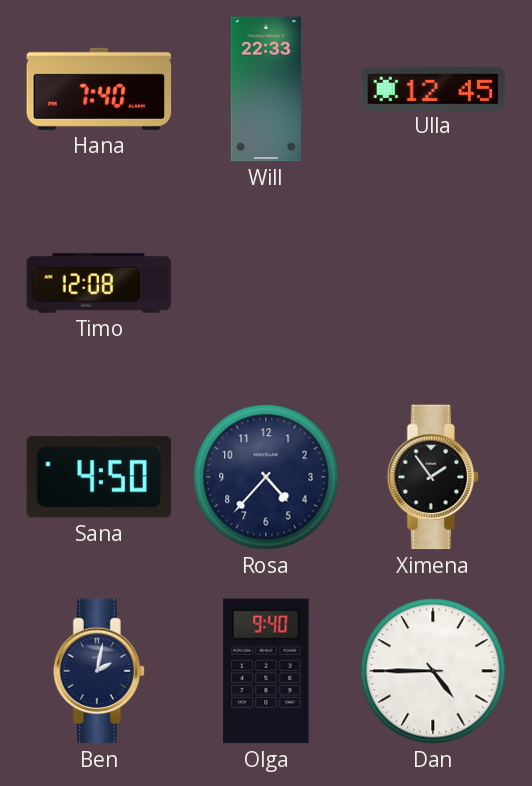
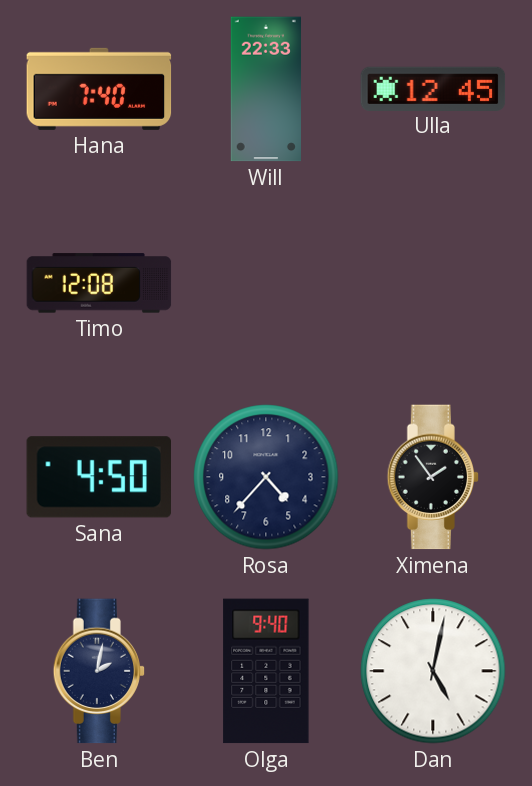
Dan: 4:45 -> 5:02 (433, 671)
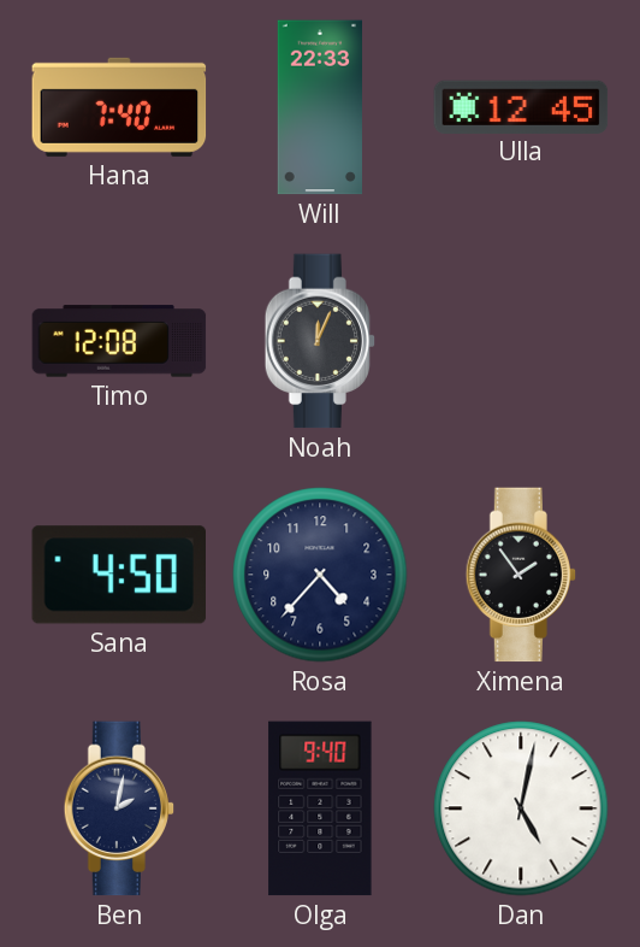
Noah: none -> 12:04 (320, 341)
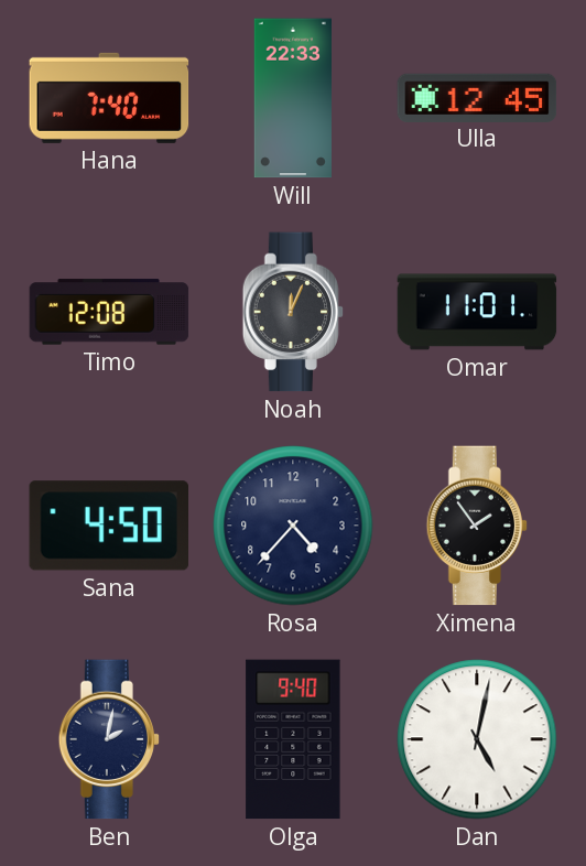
Omar: none -> 11:01 (477, 312)
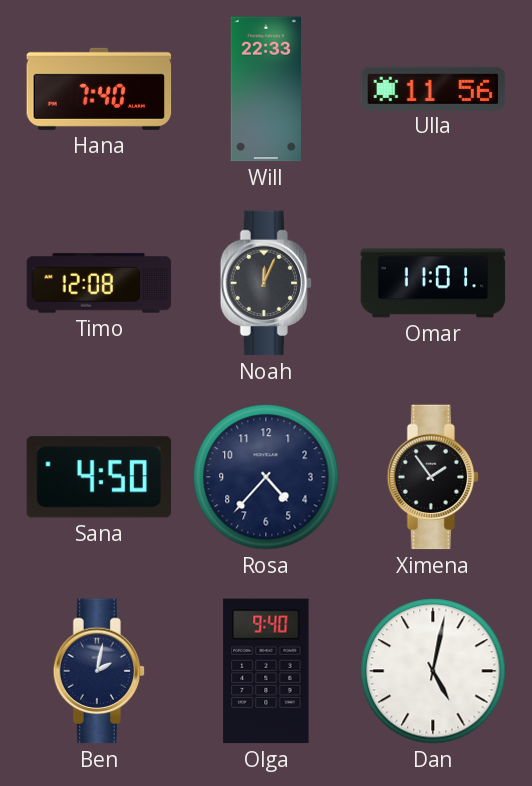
Ulla: 12:45 -> 11:56 (433, 88)
